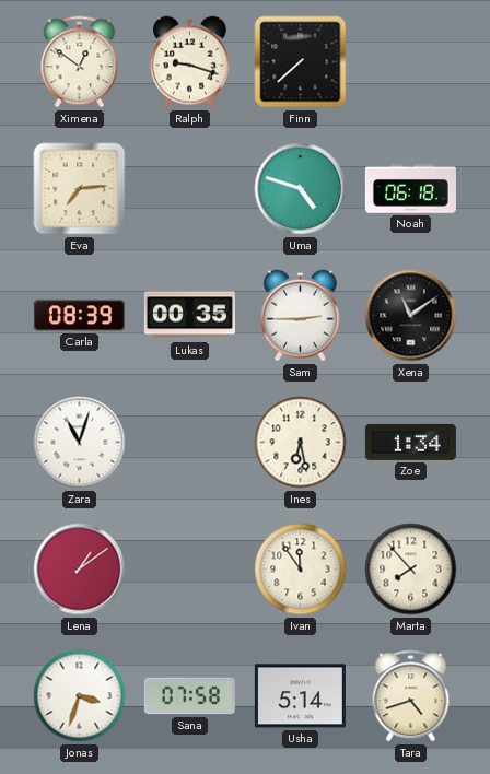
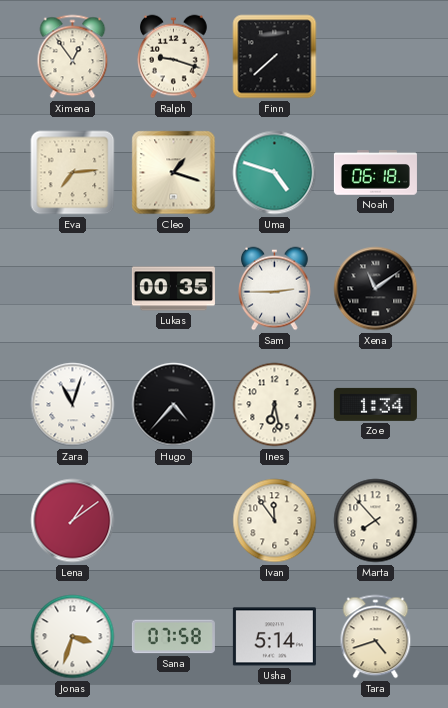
Ximena: 12:51 -> 12:54 (73, 57)
Cleo: none -> 1:18 (174, 173)
Carla: 08:39 -> none (79, 316)
Hugo: none -> 4:37 (174, 405)
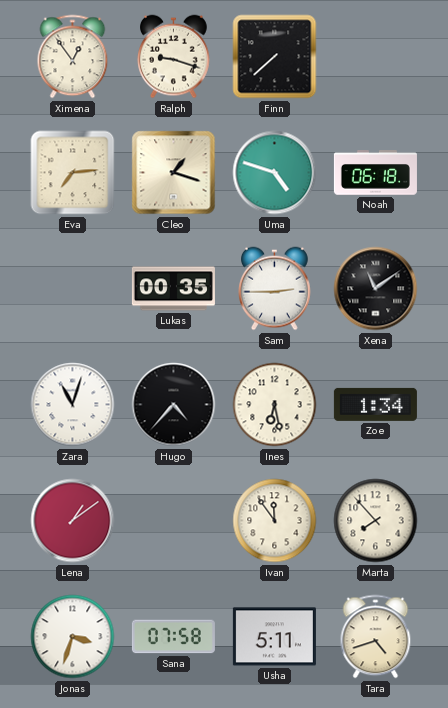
Usha: 5:14 -> 5:11 (274, 637)
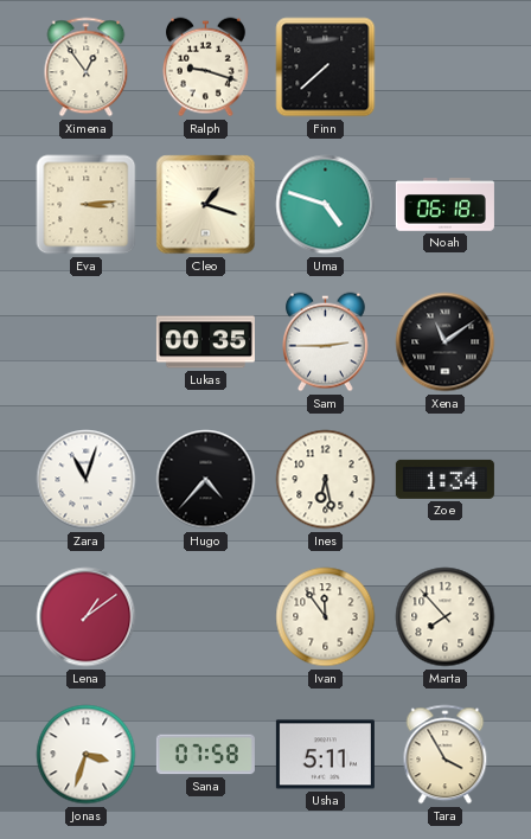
Eva: 7:14 -> 3:14 (87, 205)
Tara: 4:42 -> 3:55 (446, 755)
